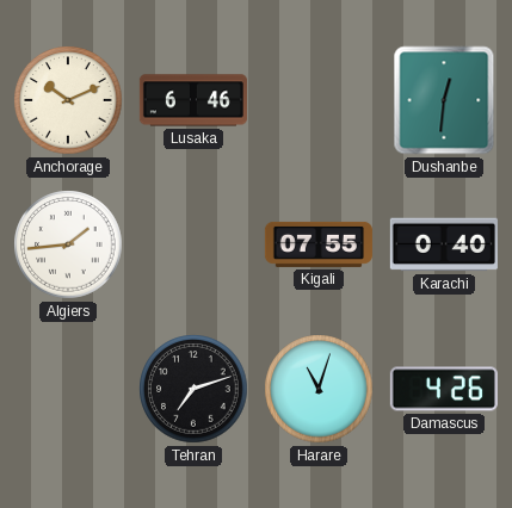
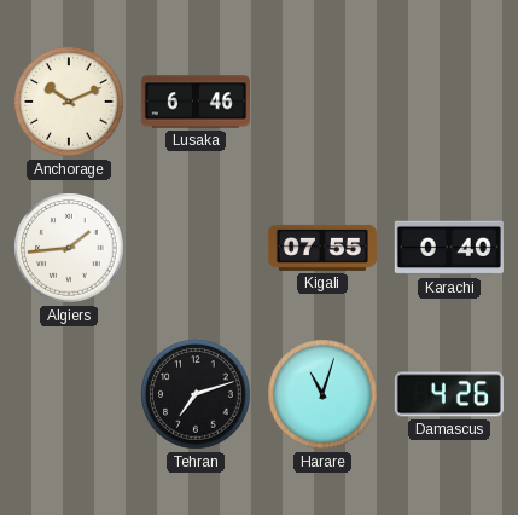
Dushanbe: 12:31 -> none (444, 100)
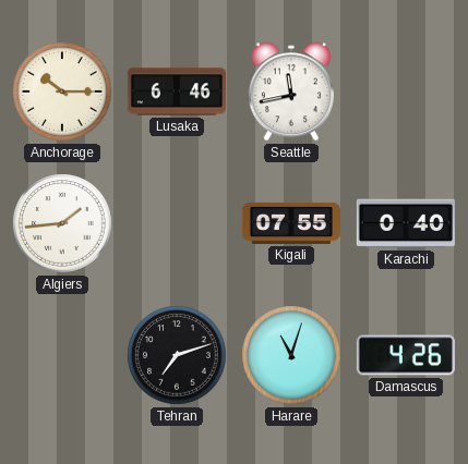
Anchorage: 10:11 -> 10:15 (62, 91)
Seattle: none -> 11:43 (291, 91)
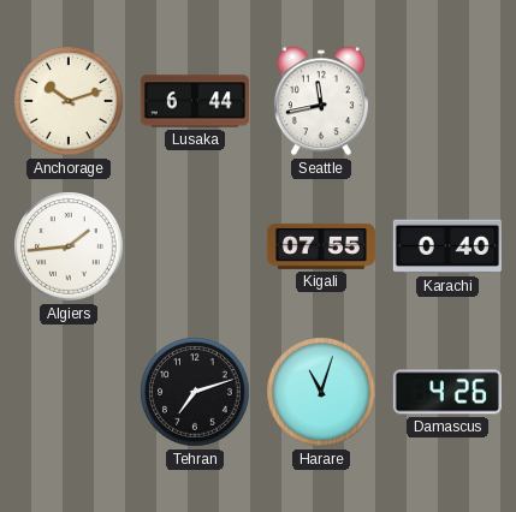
Anchorage: 10:15 -> 10:12 (69, 101)
Lusaka: 6:46 -> 6:44 (195, 101)
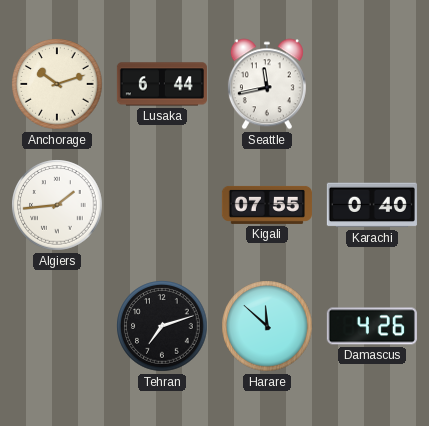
Harare: 11:03 -> 11:52 (267, 326)
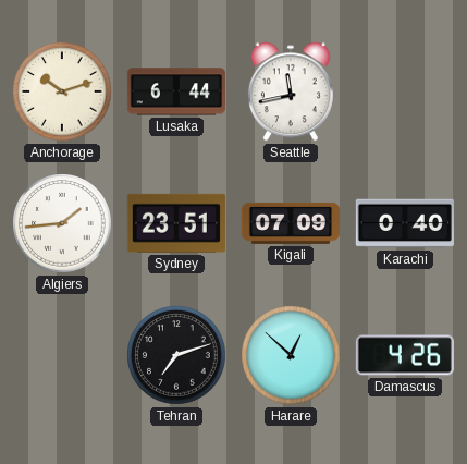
Sydney: none -> 23:51 (176, 223)
Kigali: 07:55 -> 07:09 (291, 223)
Harare: 11:52 -> 12:52 (291, 355)
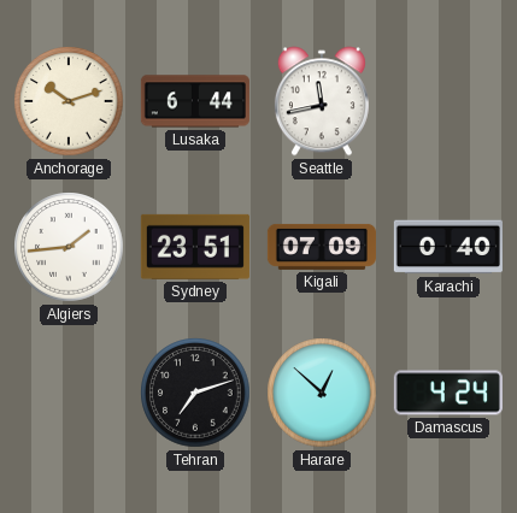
Damascus: 4:26 -> 4:24 (448, 393)
